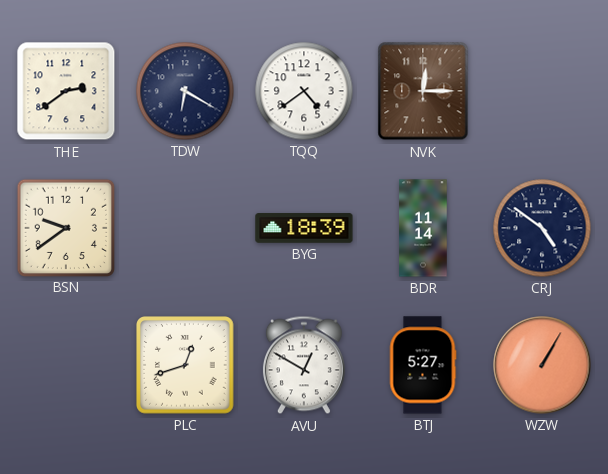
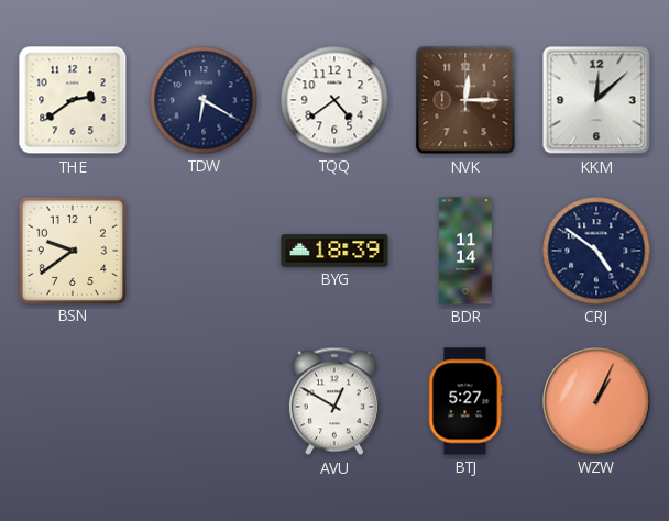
KKM: none -> 12:08 (596, 100)
PLC: 12:42 -> none (186, 366)
WZW: 1:05 -> 1:04 (596, 401)
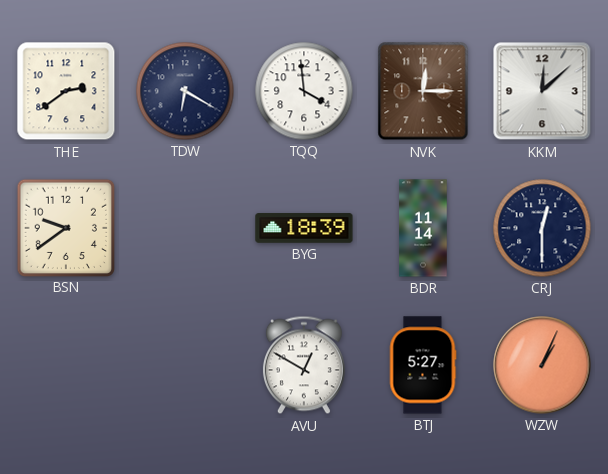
TQQ: 4:39 -> 3:59 (304, 91)
CRJ: 4:51 -> 12:30 (542, 228)
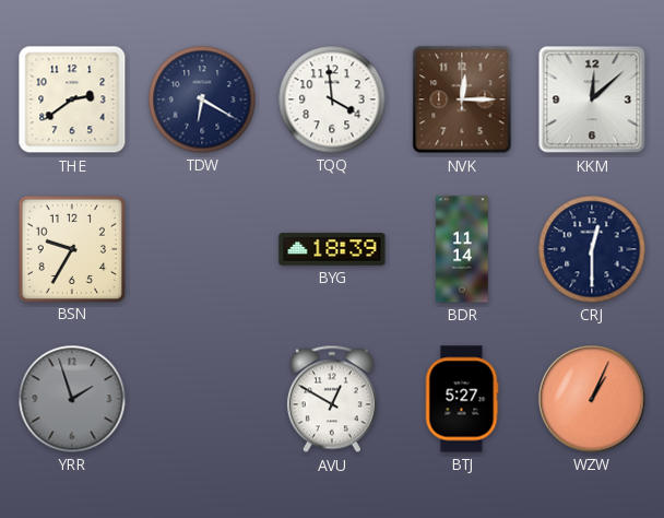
BSN: 9:39 -> 9:35 (71, 248)
YRR: none -> 1:57 (72, 399)
